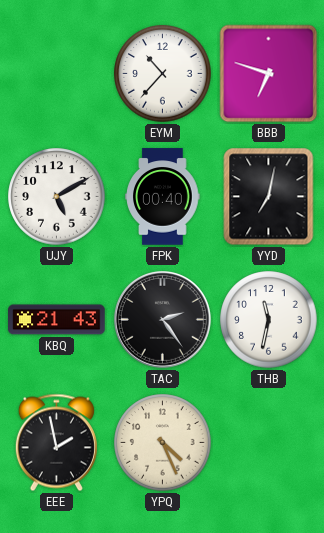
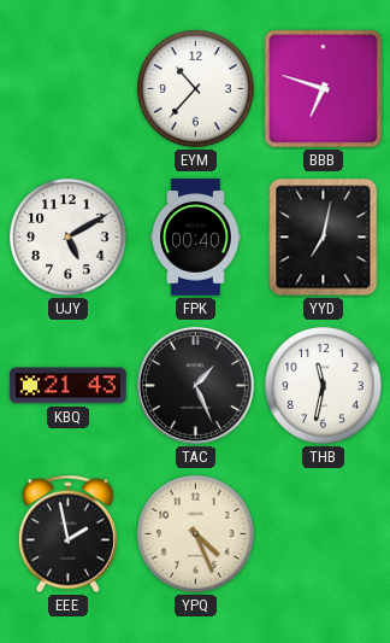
TAC: 2:24 -> 1:26 (195, 385)
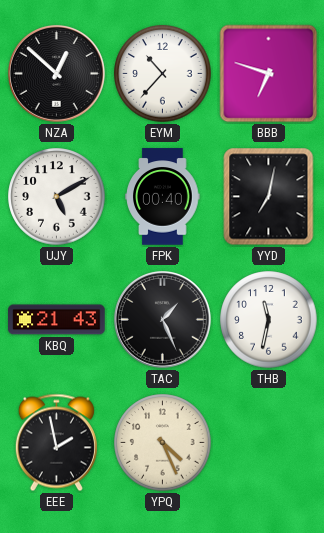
NZA: none -> 12:52 (56, 73)
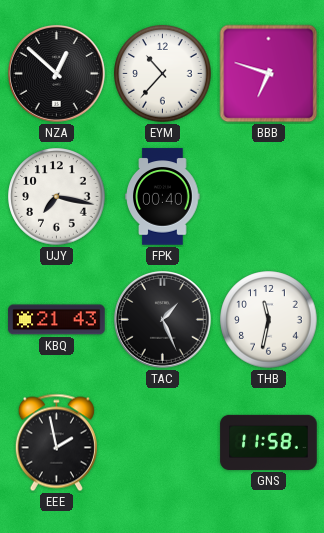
UJY: 5:10 -> 7:17 (57, 197)
YYD: 7:02 -> none (269, 197)
YPQ: 4:26 -> none (163, 443)
GNS: none -> 11:58 (269, 442)
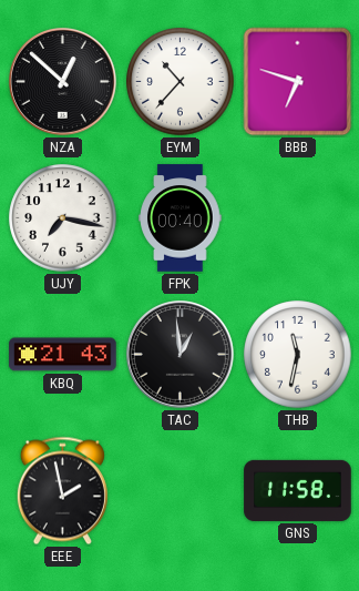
TAC: 1:26 -> 12:59 (179, 354)
